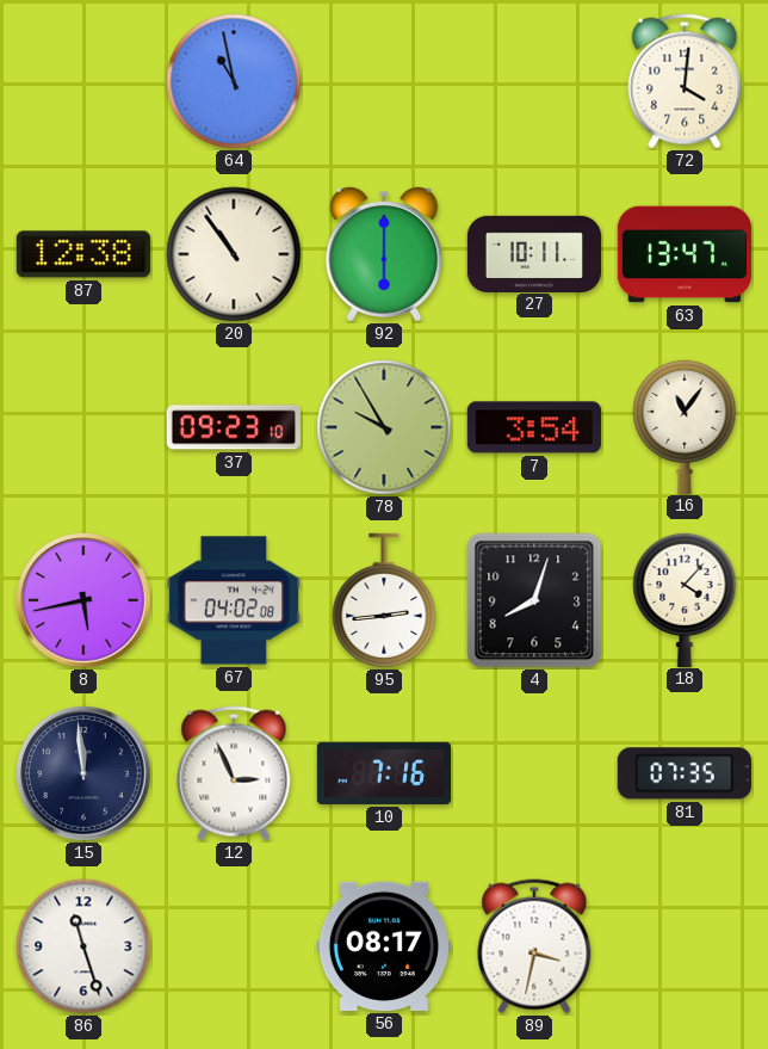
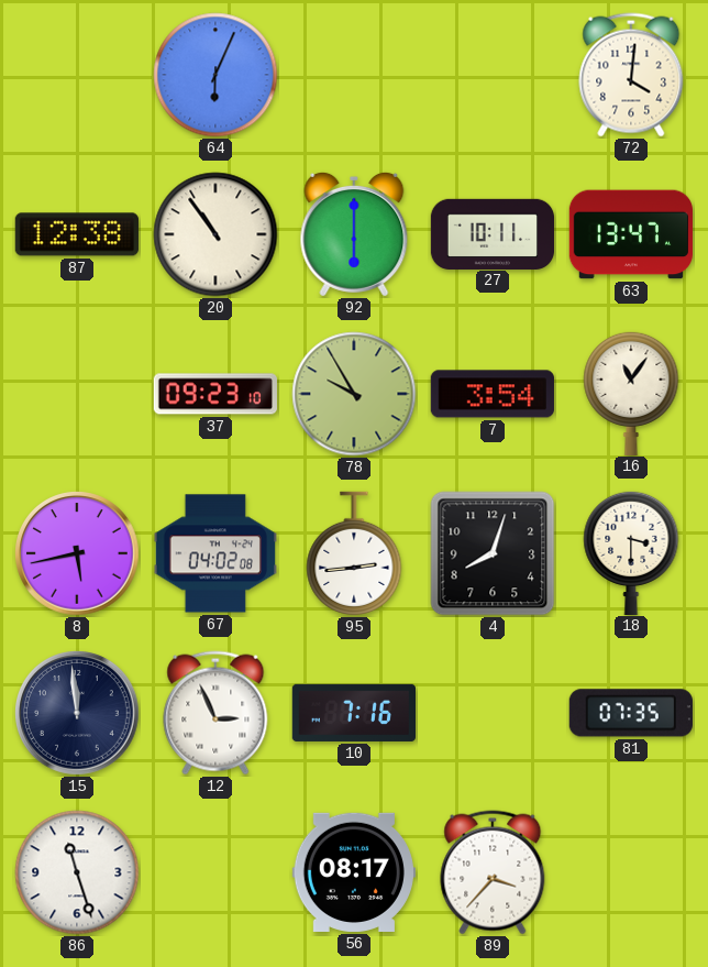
64: 10:58 -> 6:04 (215, 75)
18: 4:07 -> 3:30 (631, 552)
89: 3:32 -> 3:37 (493, 872)
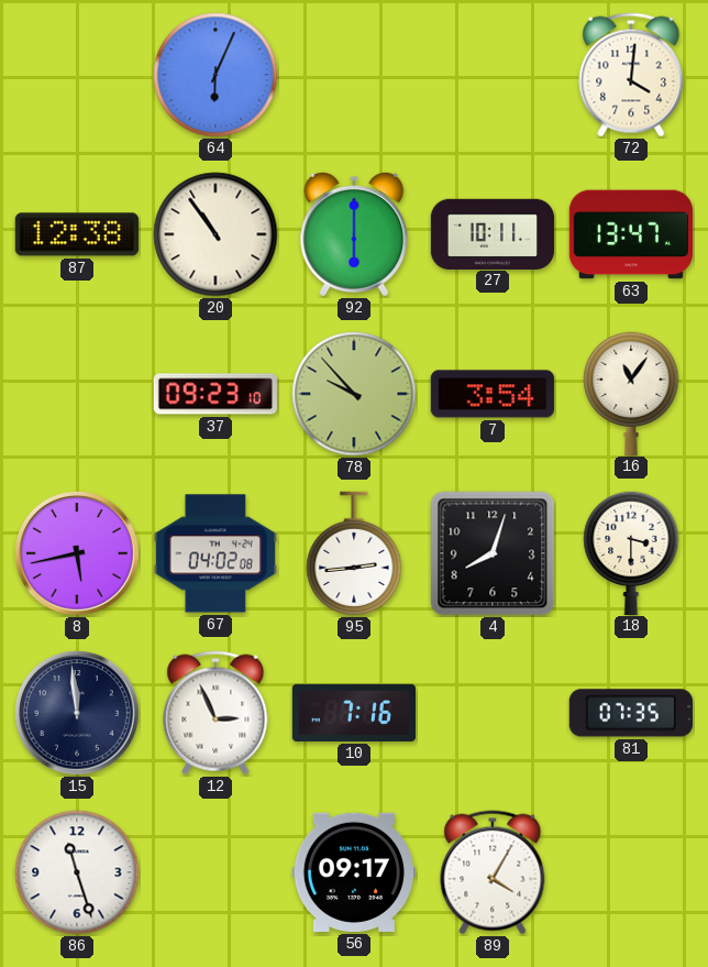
78: 9:55 -> 9:53 (354, 394)
56: 08:17 -> 09:17 (354, 872)
89: 3:37 -> 4:05 (493, 872)
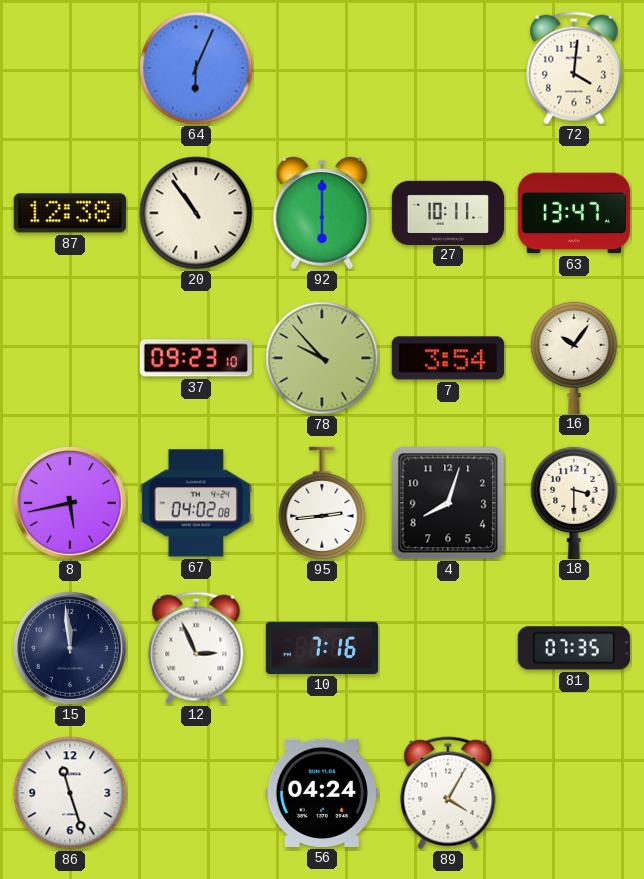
16: 11:06 -> 10:06 (574, 357)
56: 09:17 -> 04:24 (322, 793)
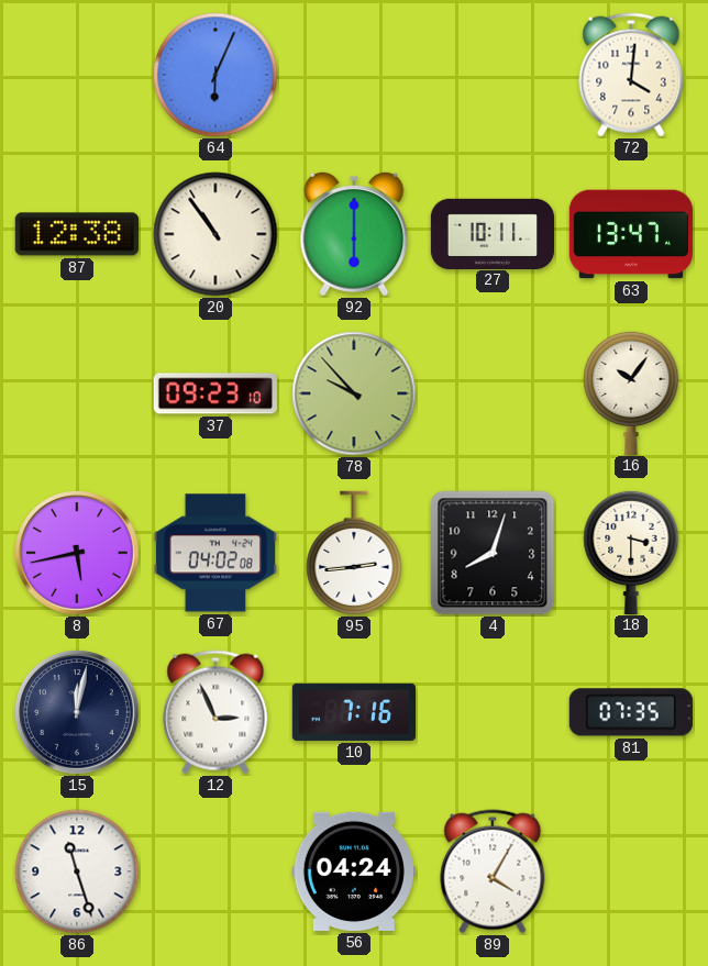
7: 3:54 -> none (448, 358)
15: 11:59 -> 12:02 (78, 713)
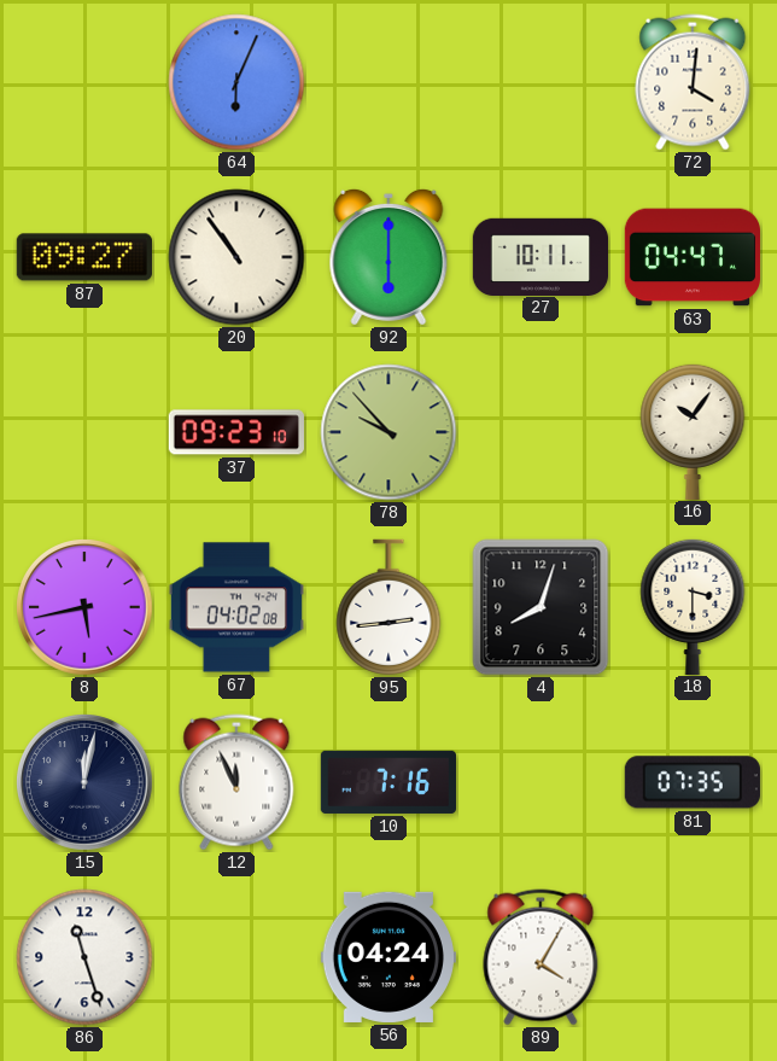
87: 12:38 -> 09:27 (84, 257)
63: 13:47 -> 04:47 (691, 257)
12: 2:56 -> 11:56 (236, 782)
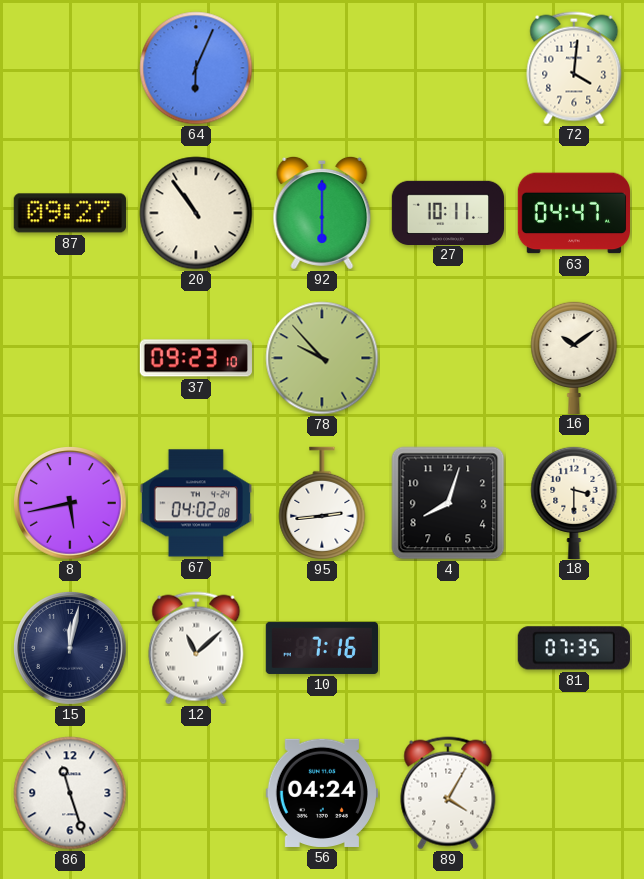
16: 10:06 -> 10:09 (574, 357)
12: 11:56 -> 11:08 (196, 648)
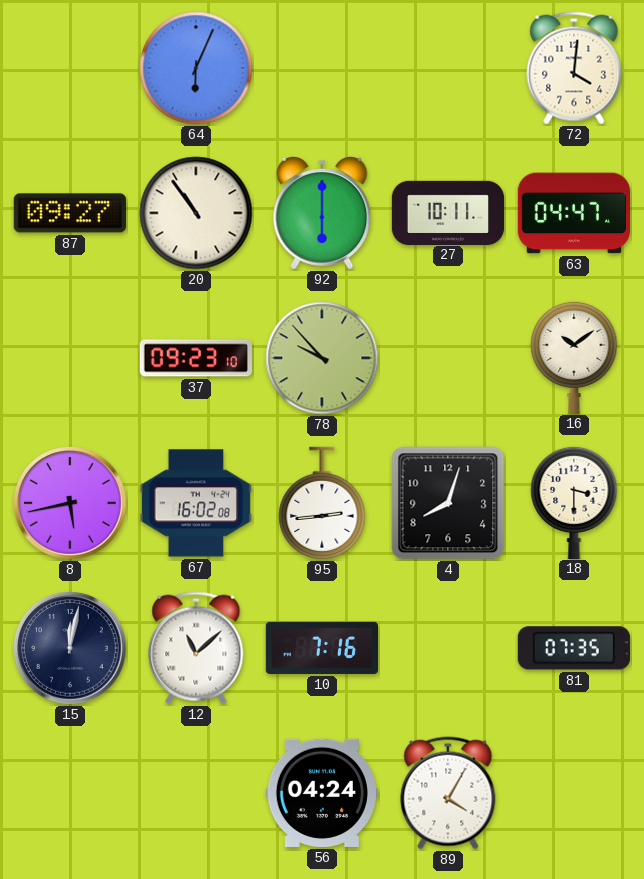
67: 04:02 -> 16:02 (195, 503)
86: 11:27 -> none (70, 793)
